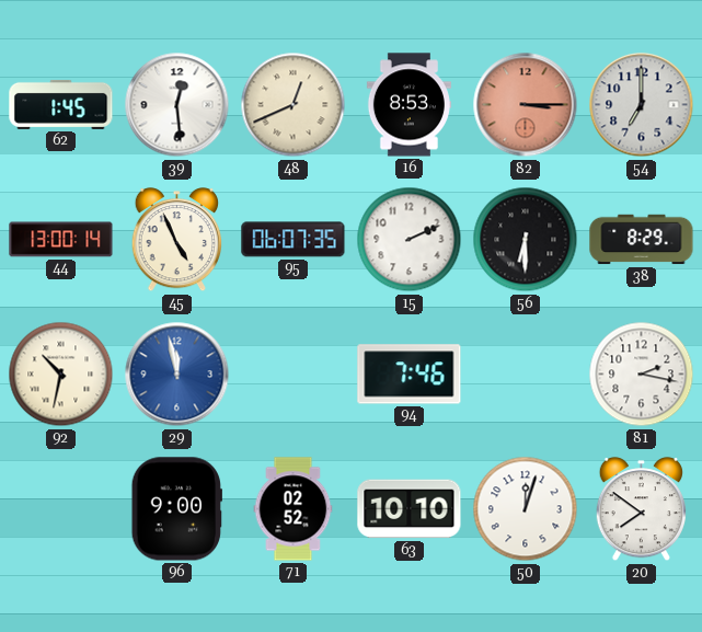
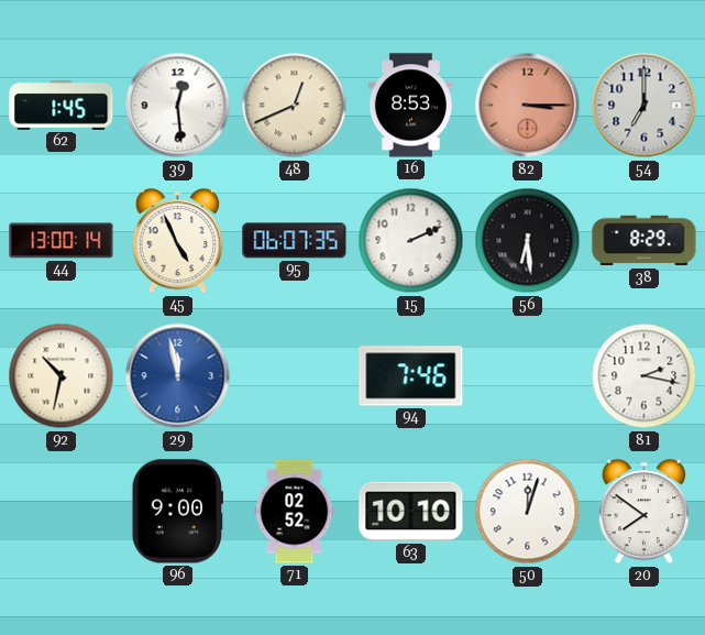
56: 6:30 -> 6:29 (528, 241)
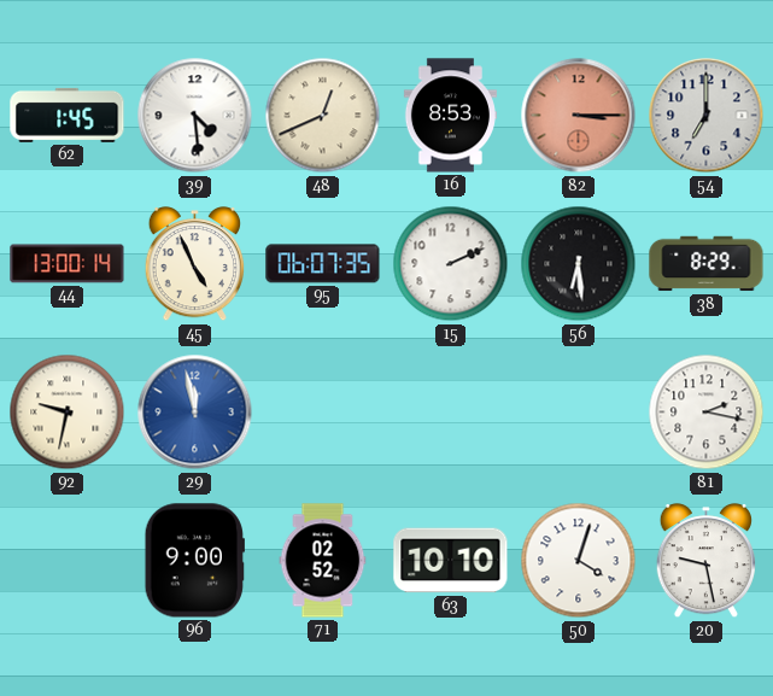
39: 12:29 -> 4:29 (195, 116)
92: 10:32 -> 9:32 (68, 413)
94: 7:46 -> none (411, 376)
50: 12:03 -> 4:03 (579, 561)
20: 7:51 -> 9:28 (705, 561)
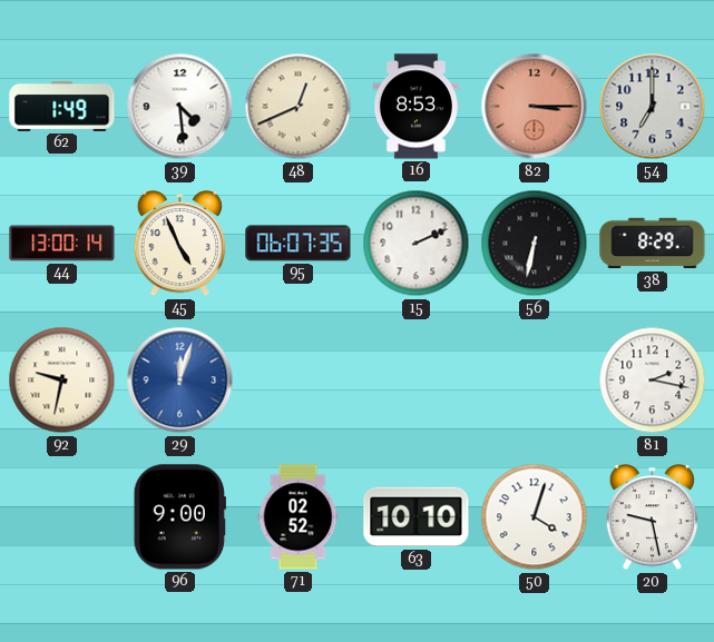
62: 1:45 -> 1:49 (62, 106)
56: 6:29 -> 6:32 (535, 244)
29: 11:58 -> 12:03 (180, 381)
